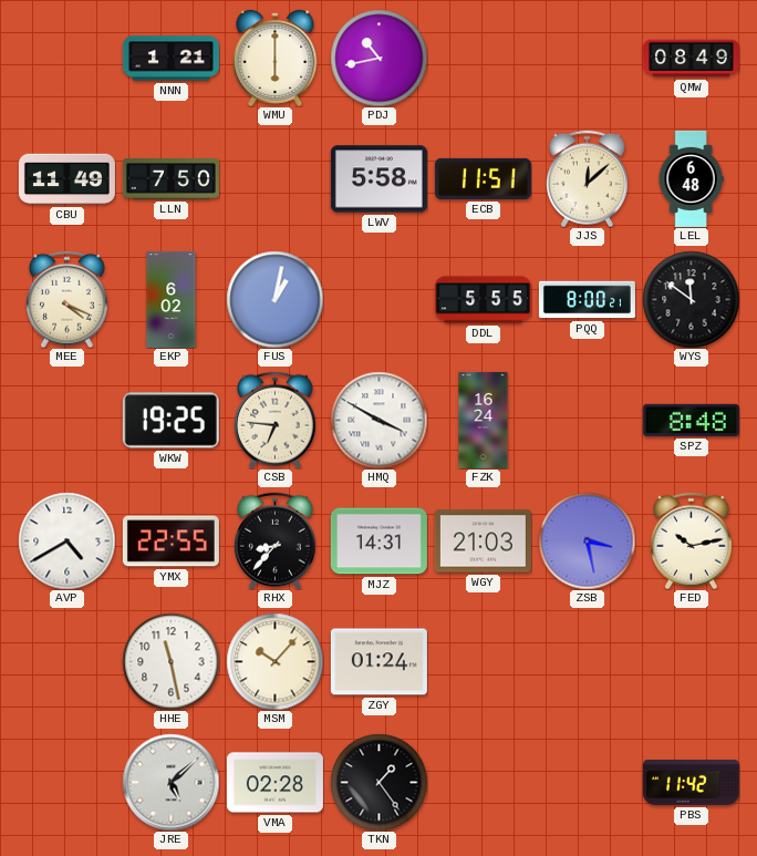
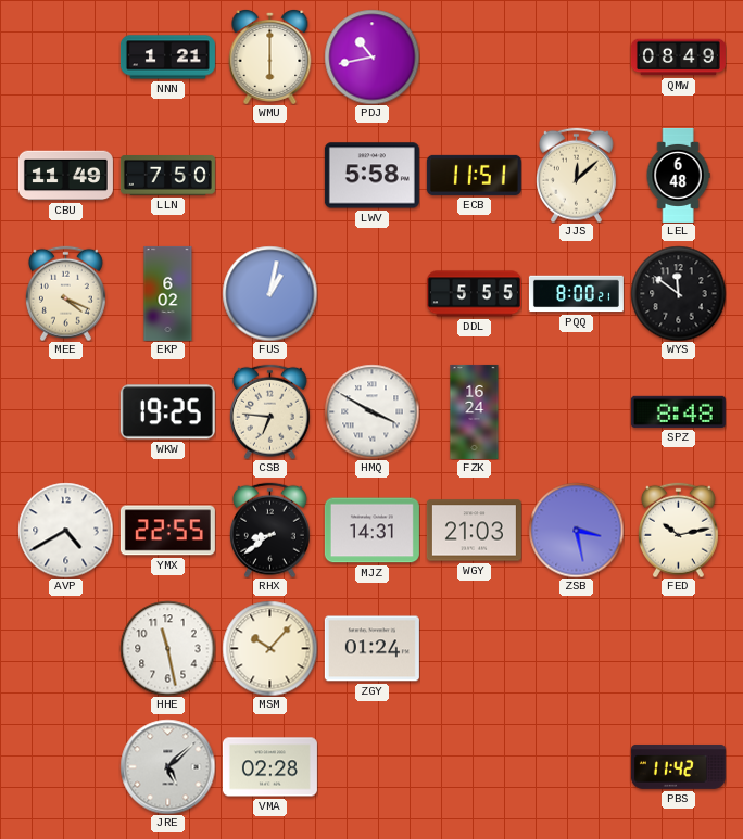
RHX: 8:37 -> 8:39 (269, 530)
TKN: 1:24 -> none (378, 782)
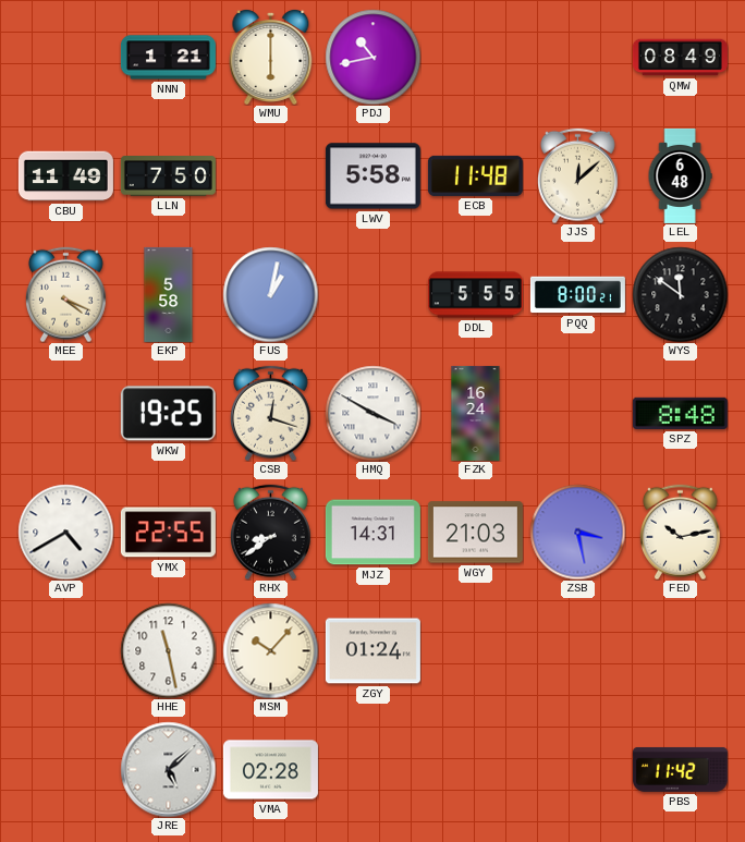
ECB: 11:51 -> 11:48 (475, 175)
EKP: 6:02 -> 5:58 (169, 294)
CSB: 6:46 -> 12:18 (270, 413)
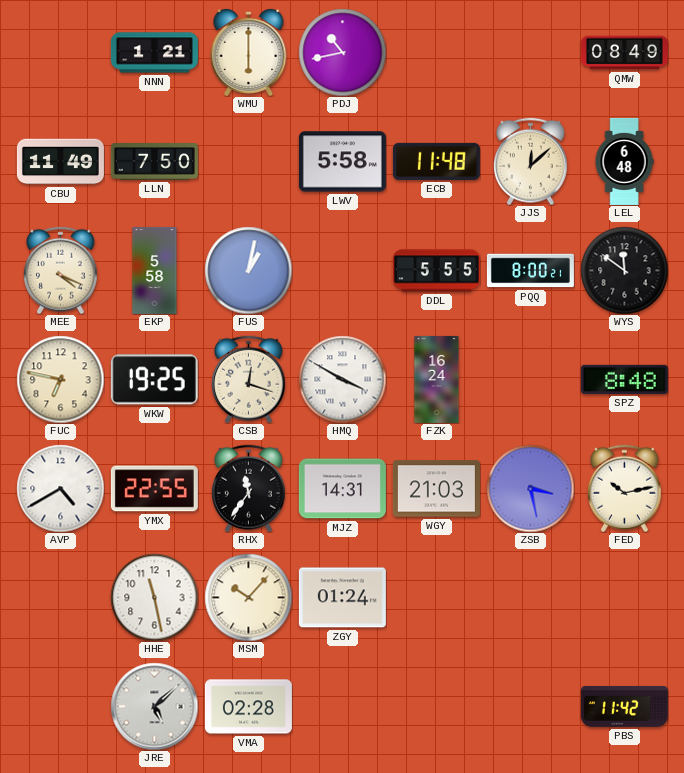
FUC: none -> 6:47 (60, 379)
RHX: 8:39 -> 11:36 (248, 488)
